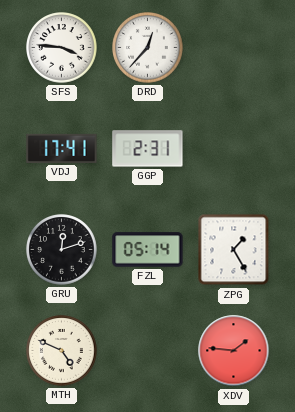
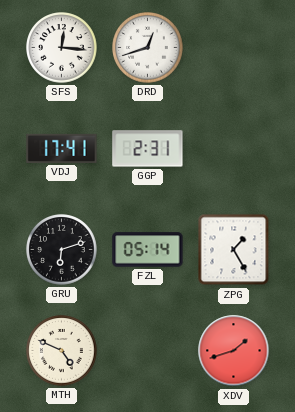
SFS: 3:46 -> 12:16 (62, 48)
DRD: 12:37 -> 12:42 (148, 48)
GRU: 12:12 -> 6:12 (62, 250)
XDV: 1:46 -> 1:42 (234, 351)
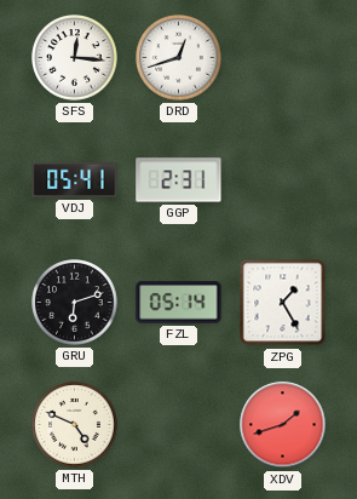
VDJ: 17:41 -> 05:41 (75, 179)
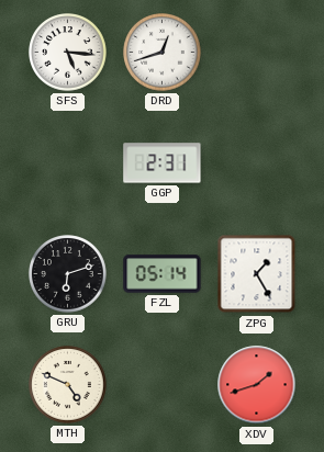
SFS: 12:16 -> 5:16 (68, 53)
VDJ: 05:41 -> none (75, 179)
